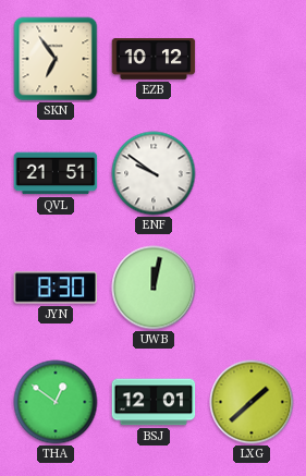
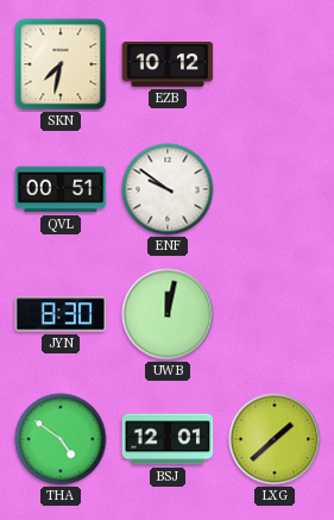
SKN: 6:54 -> 7:32 (61, 64)
QVL: 21:51 -> 00:51 (61, 189)
THA: 12:51 -> 4:51 (61, 439)
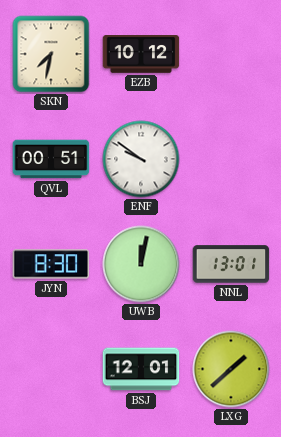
NNL: none -> 13:01 (231, 264)
THA: 4:51 -> none (61, 439)
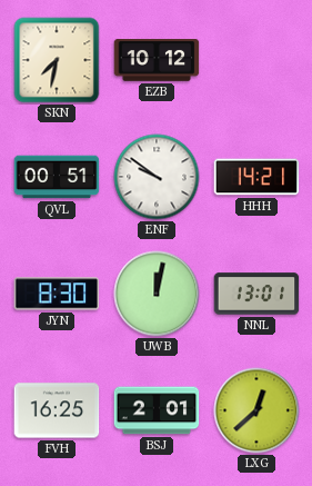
HHH: none -> 14:21 (256, 177)
FVH: none -> 16:25 (57, 410)
BSJ: 12:01 -> 2:01 (157, 410)
LXG: 1:38 -> 12:38 (256, 410)
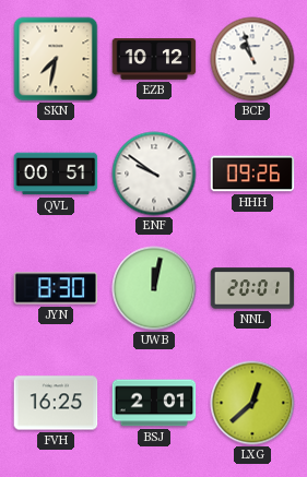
BCP: none -> 10:57 (252, 59)
HHH: 14:21 -> 09:26 (252, 174)
NNL: 13:01 -> 20:01 (252, 288)
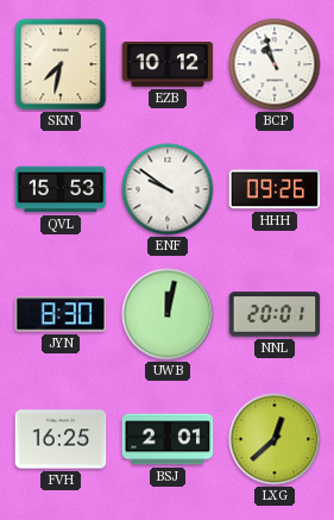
QVL: 00:51 -> 15:53 (61, 189)
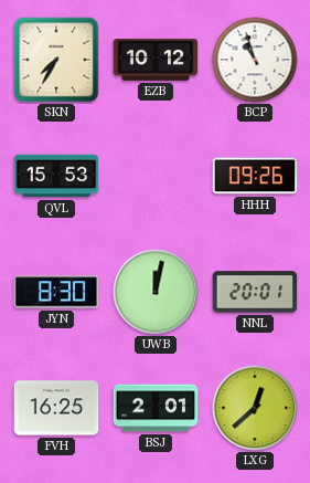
SKN: 7:32 -> 7:35 (56, 60)
ENF: 9:51 -> none (168, 189)
